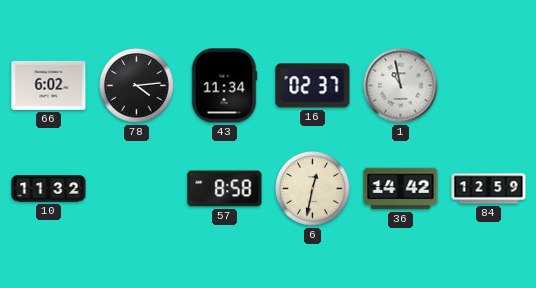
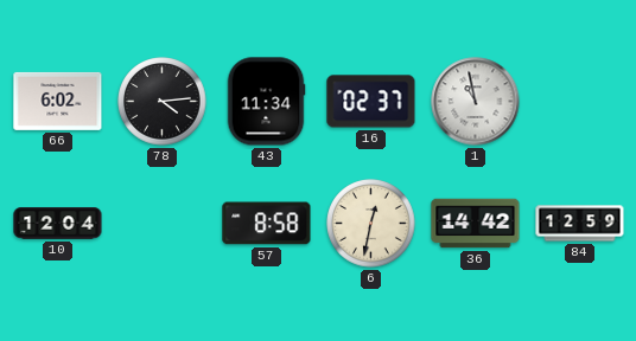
10: 11:32 -> 12:04 (58, 224)
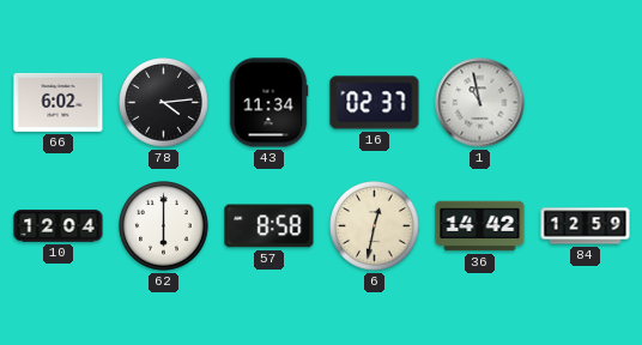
62: none -> 6:00 (164, 226)
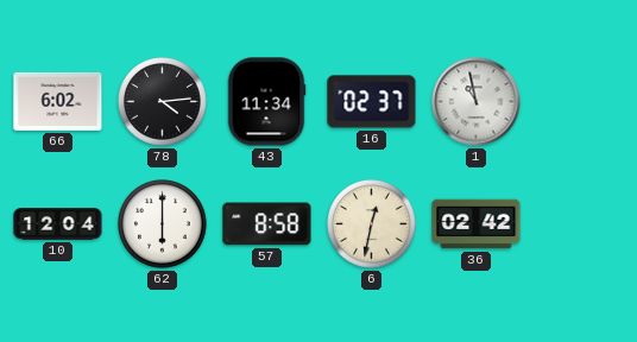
36: 14:42 -> 02:42 (477, 224)
84: 12:59 -> none (586, 226)
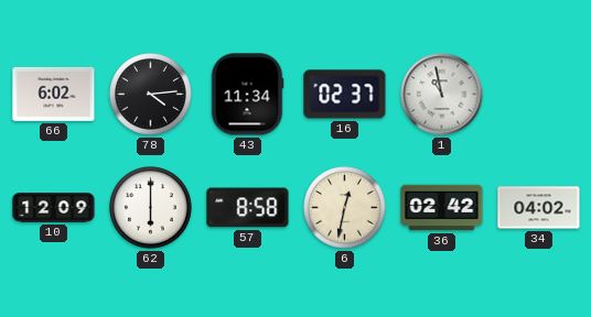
10: 12:04 -> 12:09 (54, 208)
34: none -> 04:02 (539, 208)
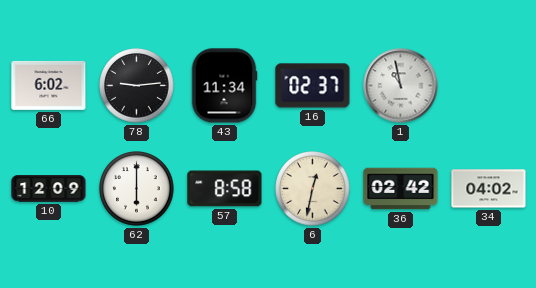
78: 4:14 -> 9:14 (137, 86)
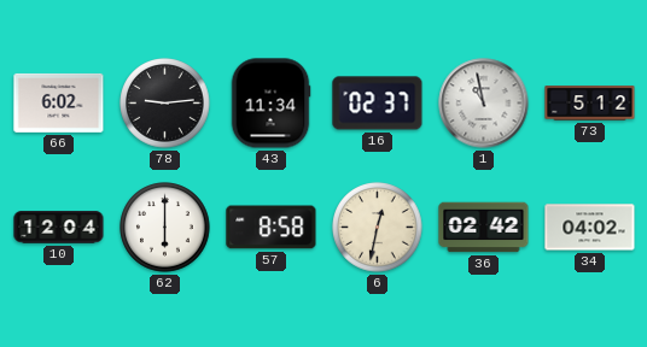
73: none -> 5:12 (590, 104)
10: 12:09 -> 12:04 (59, 228)
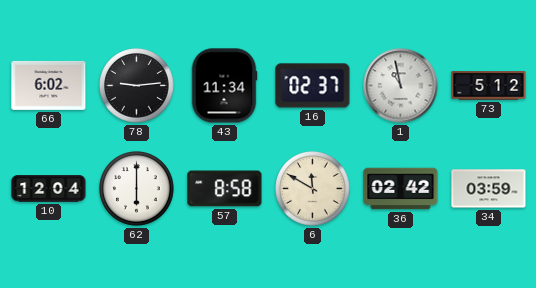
6: 12:32 -> 11:50 (313, 189)
34: 04:02 -> 03:59 (489, 189)
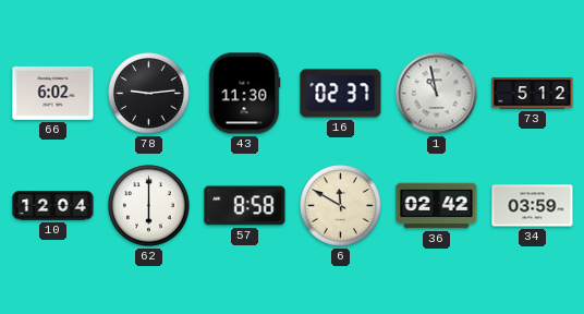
43: 11:34 -> 11:30 (244, 94)
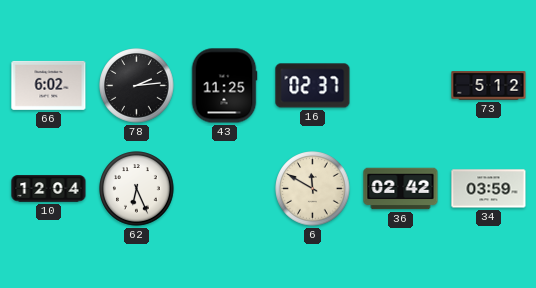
78: 9:14 -> 2:14 (137, 86)
43: 11:30 -> 11:25 (224, 86)
1: 10:58 -> none (437, 94)
62: 6:00 -> 6:26 (137, 189)
57: 8:58 -> none (245, 206)
